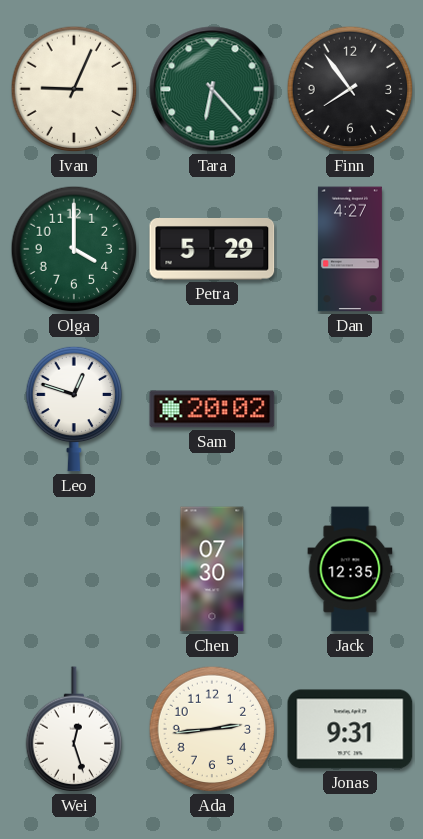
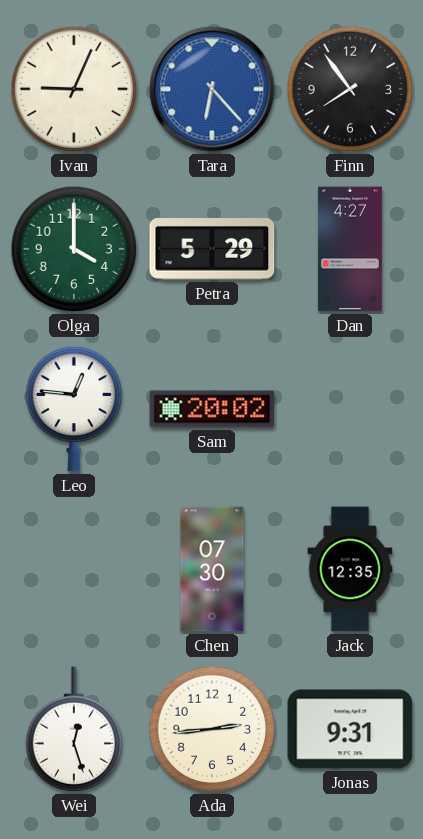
Tara dial: green -> blue (212, 89)
Leo: 12:48 -> 12:46 (73, 409)
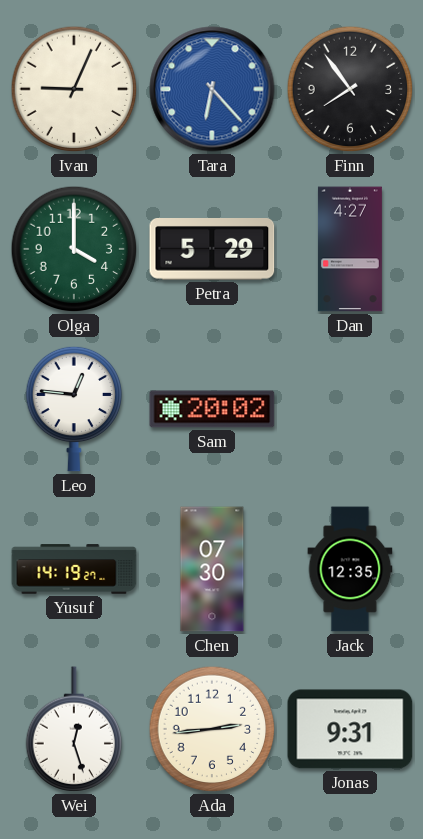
Yusuf: none -> 14:19 (74, 569)
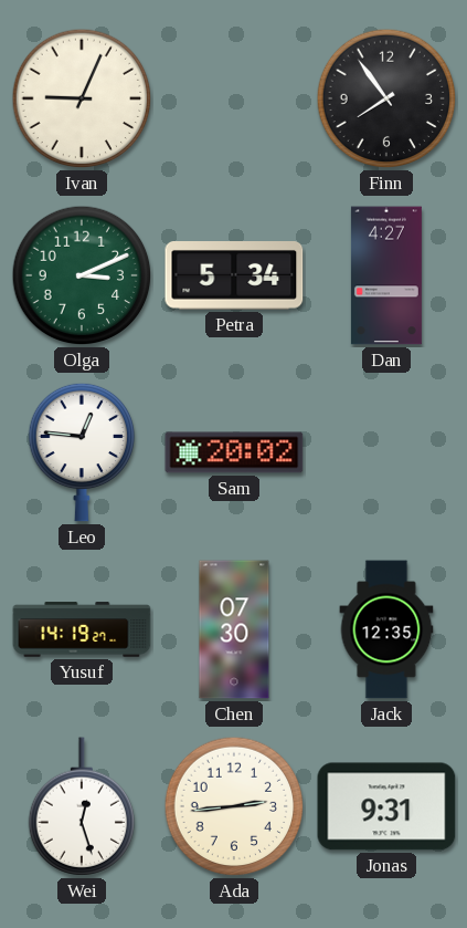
Tara: 6:23 -> none (212, 89)
Olga: 4:00 -> 3:11 (82, 275)
Petra: 5:29 -> 5:34 (234, 277)
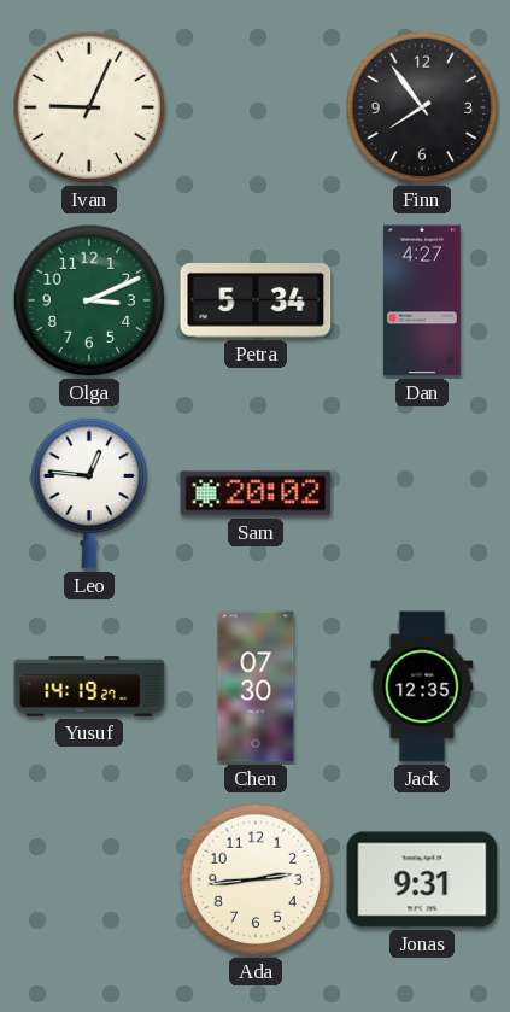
Wei: 12:27 -> none (81, 806)
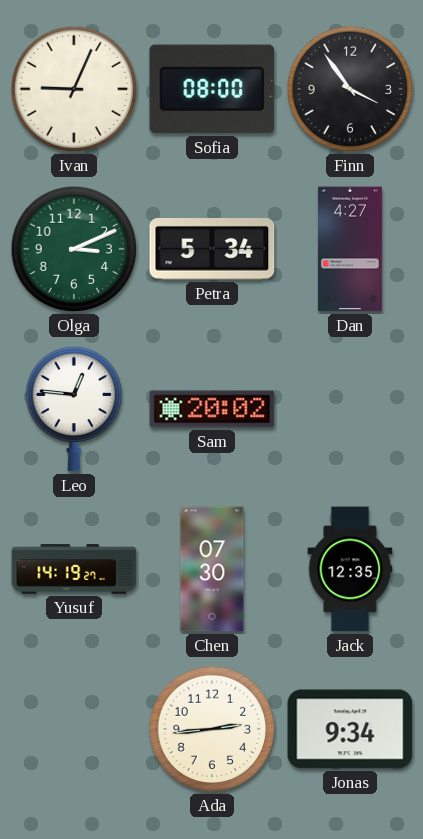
Sofia: none -> 08:00 (212, 89)
Finn: 7:54 -> 3:54 (350, 89)
Jonas: 9:31 -> 9:34 (350, 729)
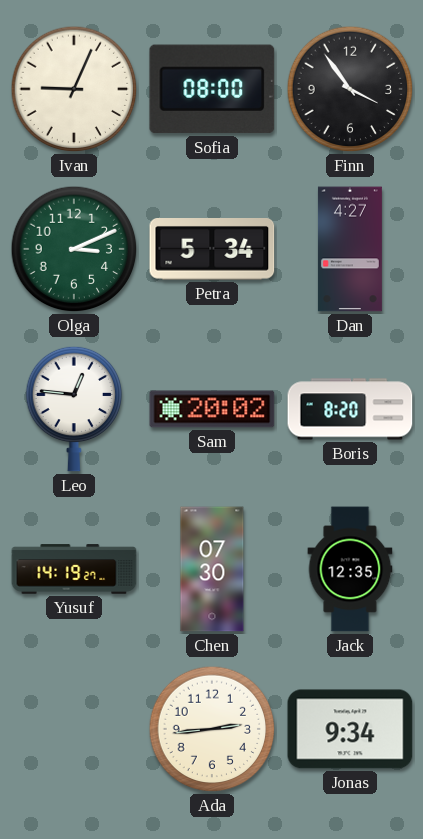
Boris: none -> 8:20 (350, 409)
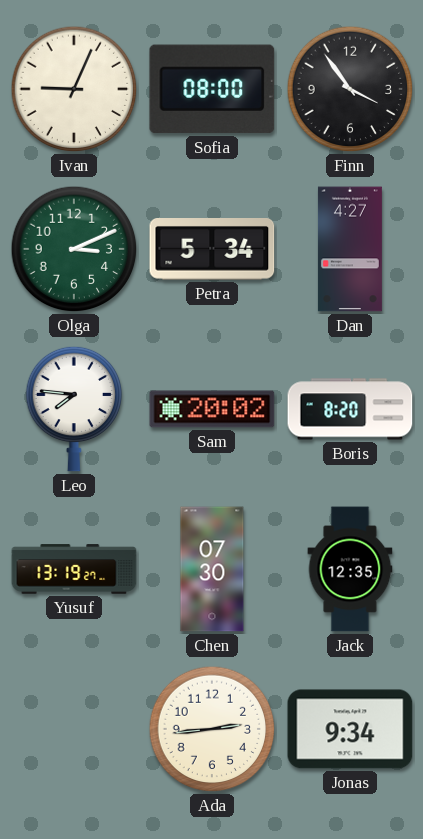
Leo: 12:46 -> 7:46 (73, 409)
Yusuf: 14:19 -> 13:19 (74, 569)
